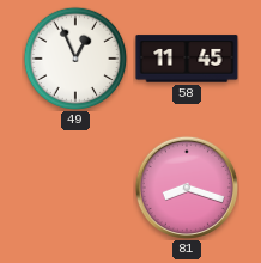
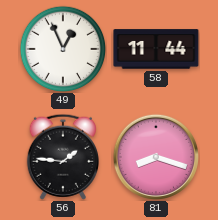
58: 11:45 -> 11:44 (156, 49)
56: none -> 1:46 (63, 157)
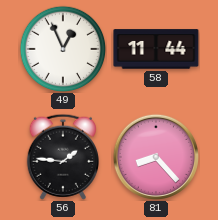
81: 8:18 -> 8:23 (155, 156)
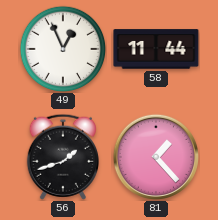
56: 1:46 -> 1:42 (63, 157)
81: 8:23 -> 1:23 (155, 156)
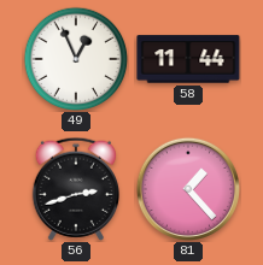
56: 1:42 -> 2:42 (76, 189)
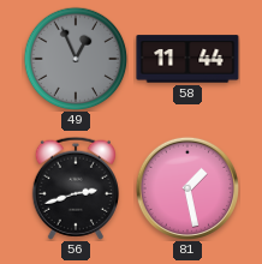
49 dial: white -> grey (76, 59)
81: 1:23 -> 1:28 (186, 187)
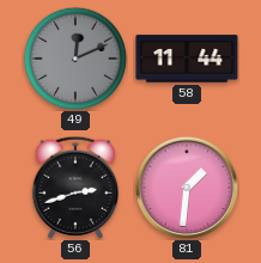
49: 12:56 -> 12:11 (75, 59)
81: 1:28 -> 1:31 (186, 186)
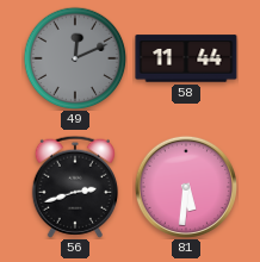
81: 1:31 -> 5:31 (185, 186)
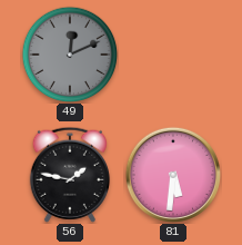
58: 11:44 -> none (186, 58)
56: 2:42 -> 1:47 (70, 175)
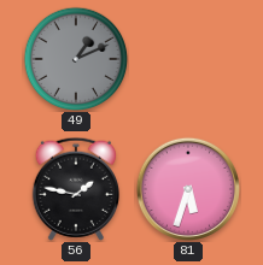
49: 12:11 -> 1:11 (76, 59)
81: 5:31 -> 5:33 (187, 188)
